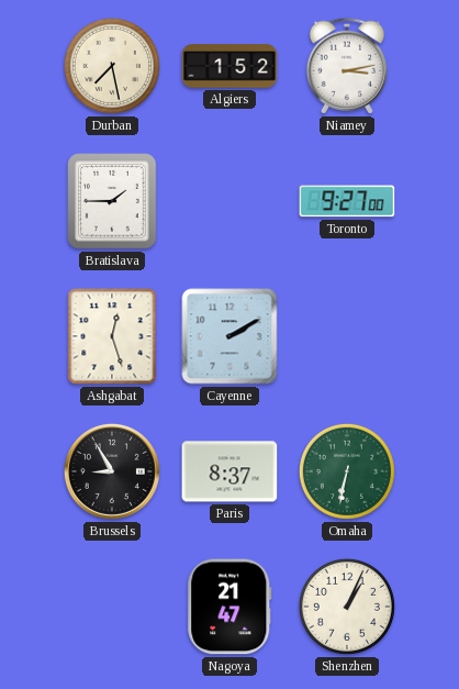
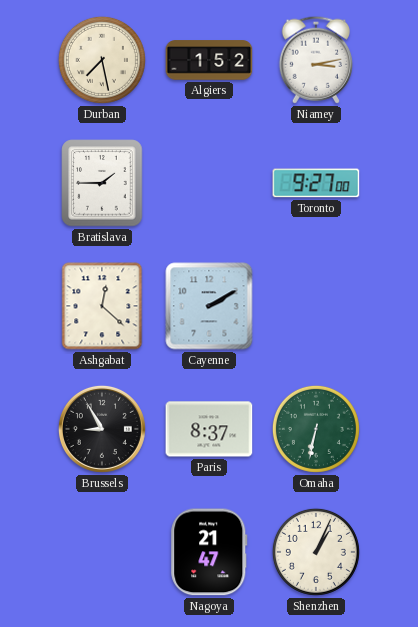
Ashgabat: 12:27 -> 12:22 (102, 306)
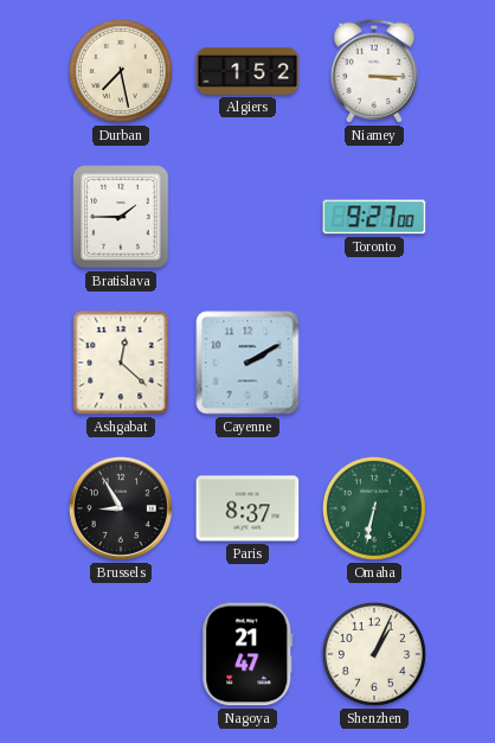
Niamey: 3:13 -> 3:15 (373, 71)
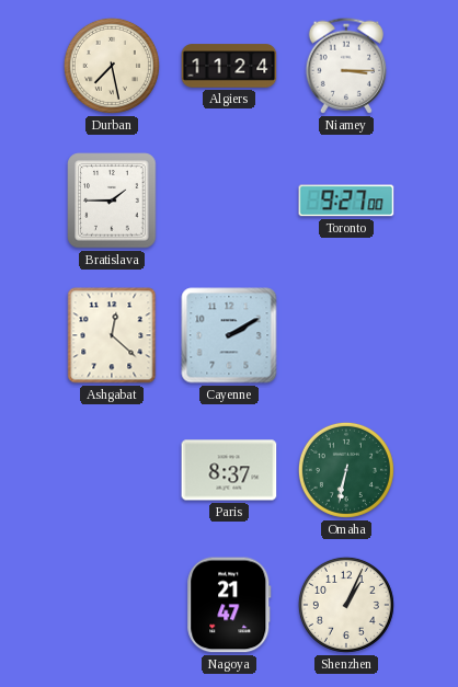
Algiers: 1:52 -> 11:24 (229, 66)
Brussels: 8:55 -> none (121, 508)
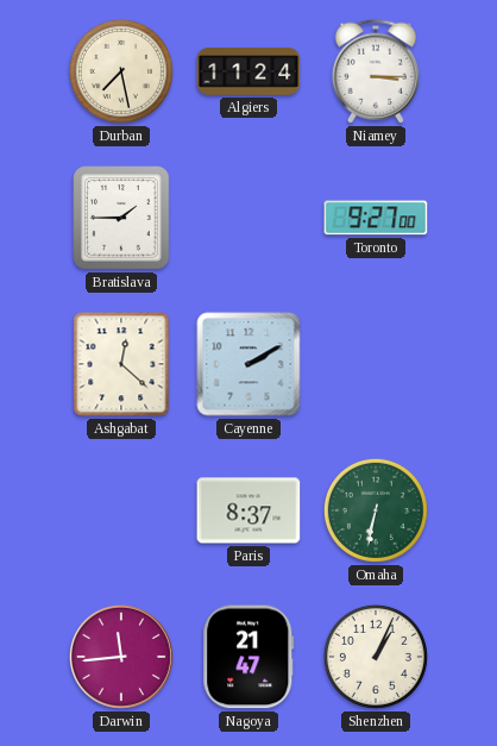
Darwin: none -> 11:44 (121, 657)
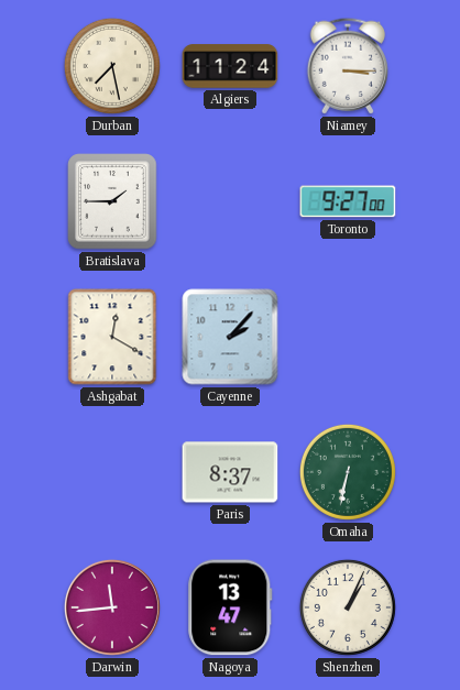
Ashgabat: 12:22 -> 12:20 (112, 337)
Cayenne: 2:10 -> 2:07 (230, 337)
Nagoya: 21:47 -> 13:47 (230, 607)
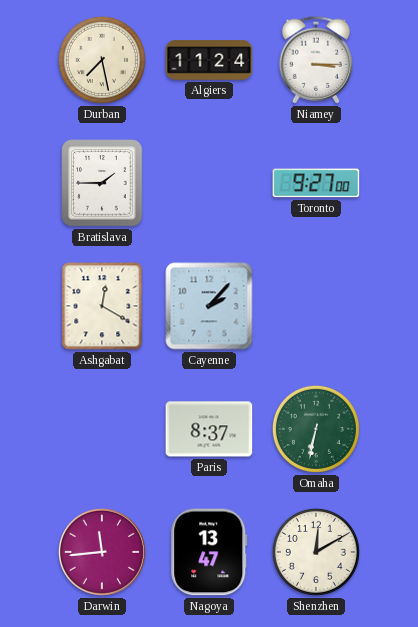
Shenzhen: 1:04 -> 12:10 (316, 552)
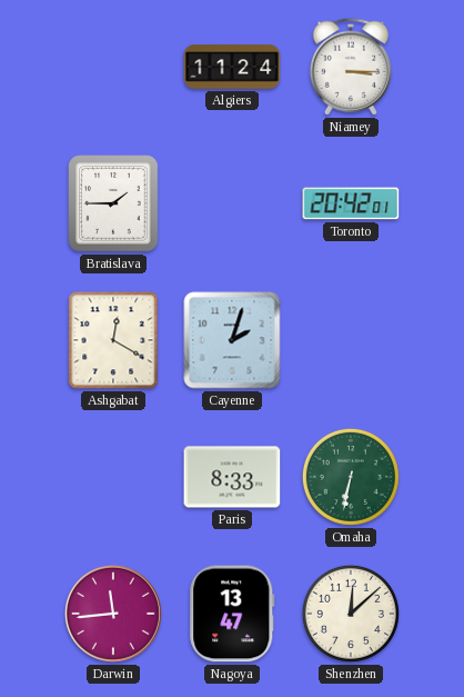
Durban: 7:28 -> none (102, 60)
Toronto: 9:27 -> 20:42 (351, 203)
Cayenne: 2:07 -> 2:03 (232, 340)
Paris: 8:37 -> 8:33 (232, 477)
Shenzhen: 12:10 -> 12:08 (351, 614)
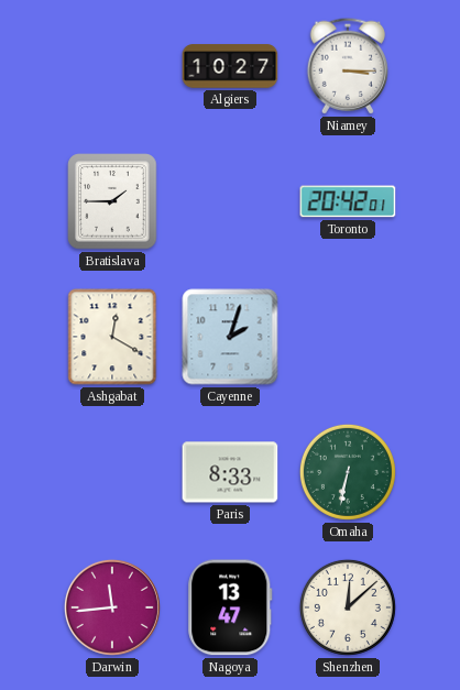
Algiers: 11:24 -> 10:27 (230, 66)
